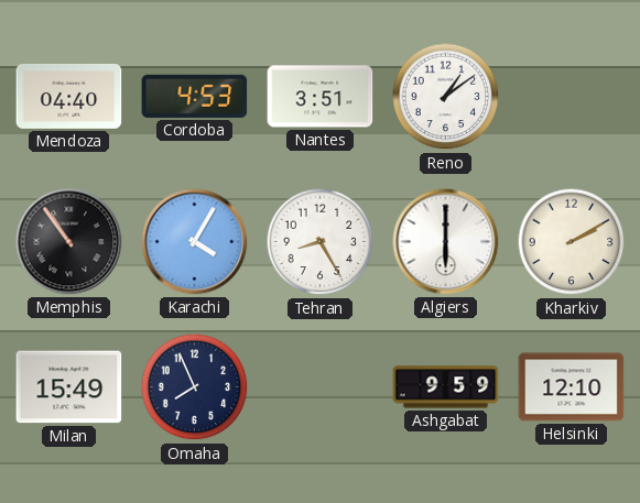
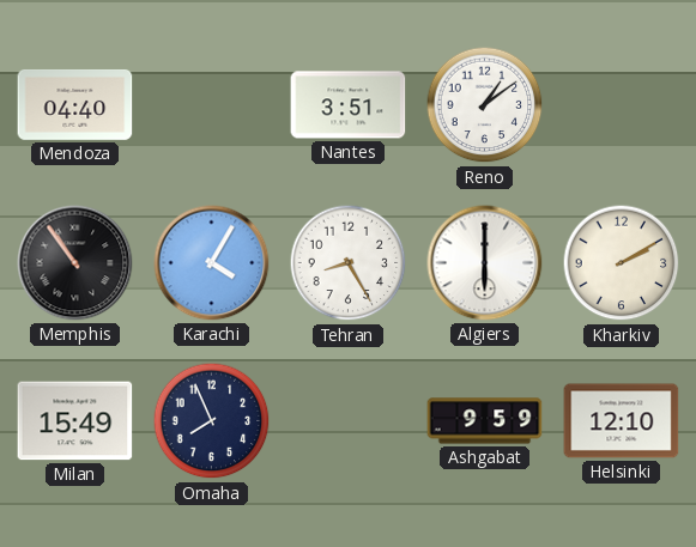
Cordoba: 4:53 -> none (195, 96)
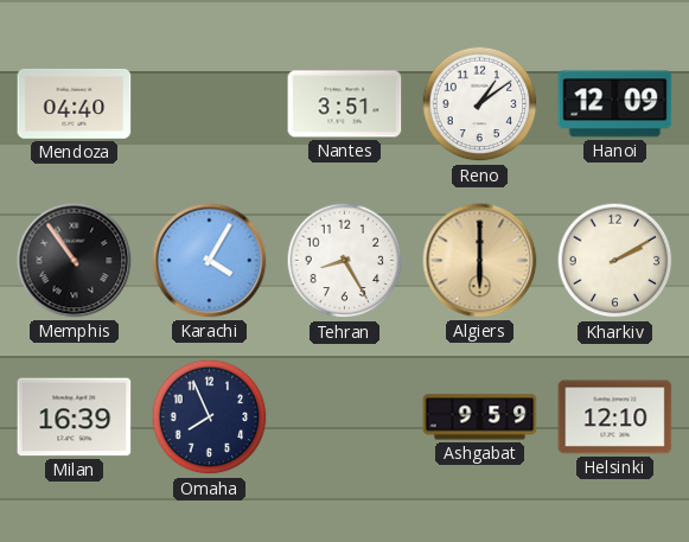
Hanoi: none -> 12:09 (615, 104)
Algiers dial: white -> champagne (480, 261)
Milan: 15:49 -> 16:39 (75, 417)
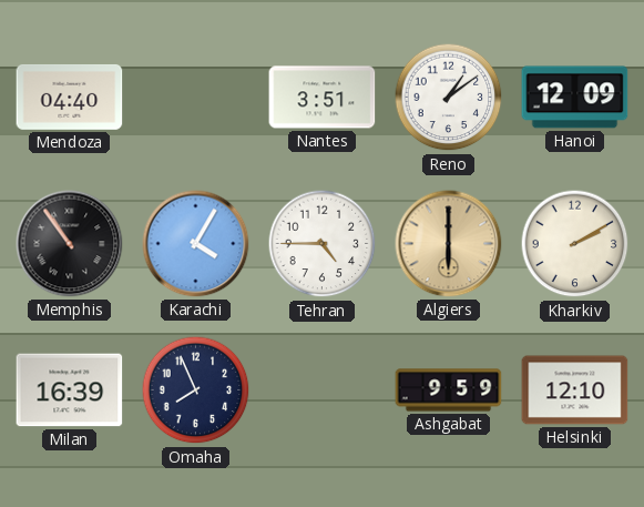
Tehran: 8:25 -> 4:45 (323, 244)
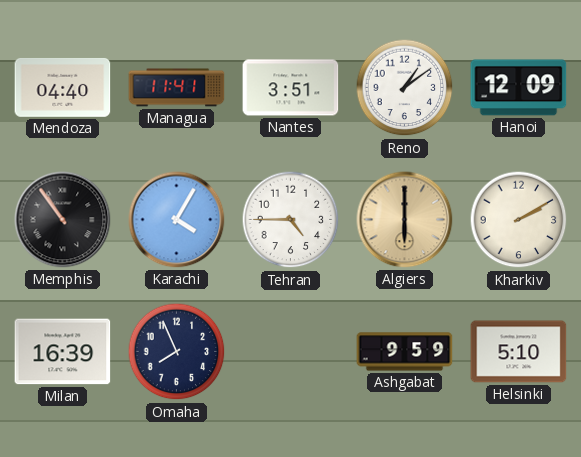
Managua: none -> 11:41 (177, 88)
Helsinki: 12:10 -> 5:10 (519, 352)
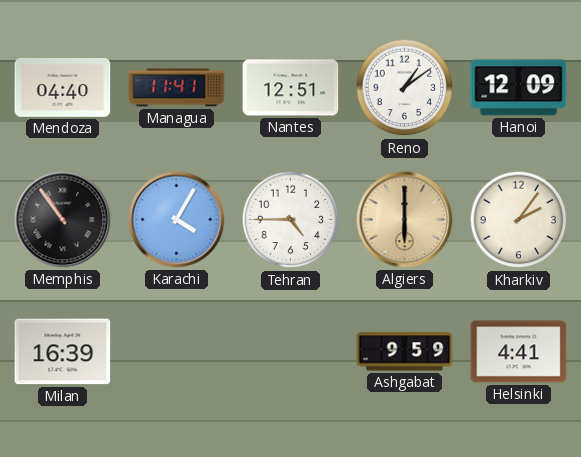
Nantes: 3:51 -> 12:51 (291, 88)
Kharkiv: 2:10 -> 2:06 (519, 220)
Omaha: 7:56 -> none (177, 352)
Helsinki: 5:10 -> 4:41 (519, 352)
